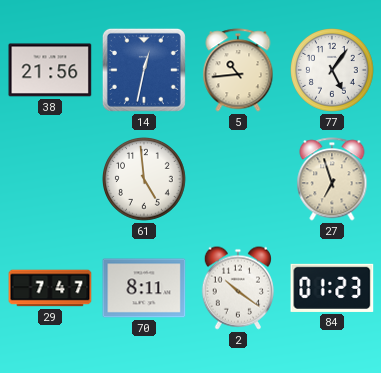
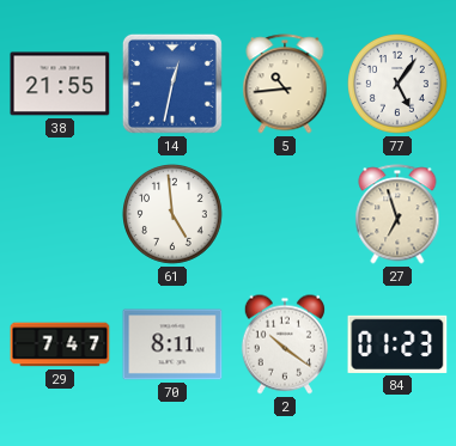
38: 21:56 -> 21:55 (60, 84)
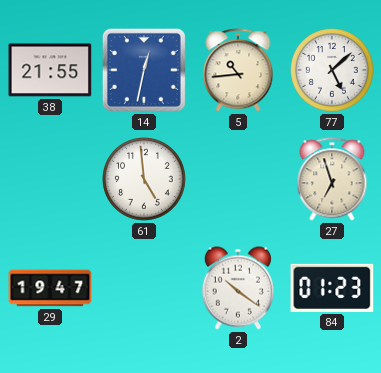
77: 5:06 -> 5:08 (333, 71)
29: 7:47 -> 19:47 (50, 288)
70: 8:11 -> none (172, 344)
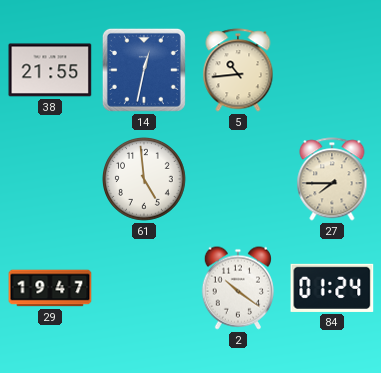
77: 5:08 -> none (333, 71)
27: 6:57 -> 7:45 (332, 179)
84: 01:23 -> 01:24 (332, 288)
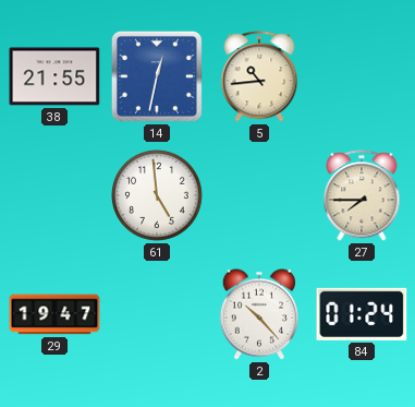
2: 10:21 -> 10:23 (258, 314)
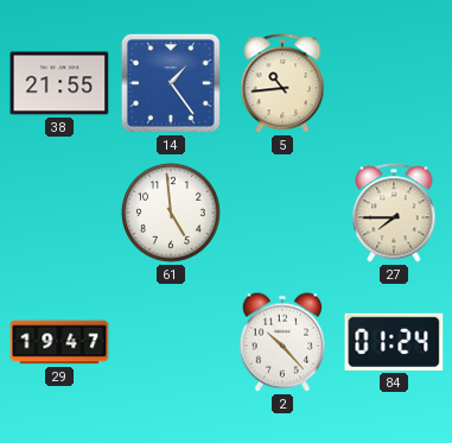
14: 12:32 -> 1:24 (171, 83)
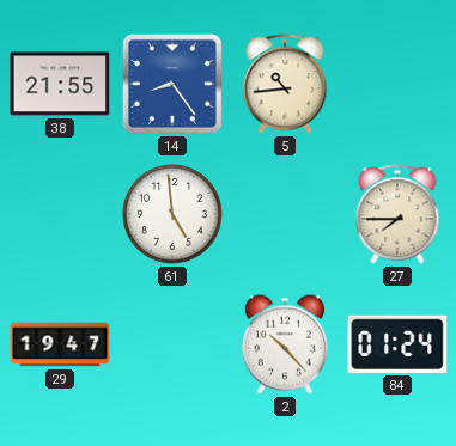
14: 1:24 -> 8:24 (172, 84)
